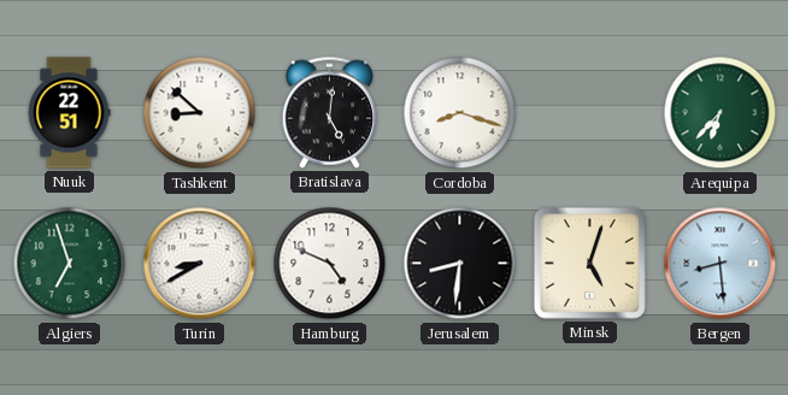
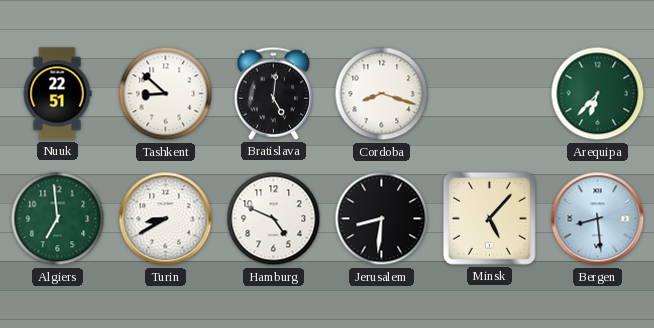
Algiers: 6:57 -> 6:59 (58, 219)
Minsk: 5:03 -> 5:07 (489, 218)
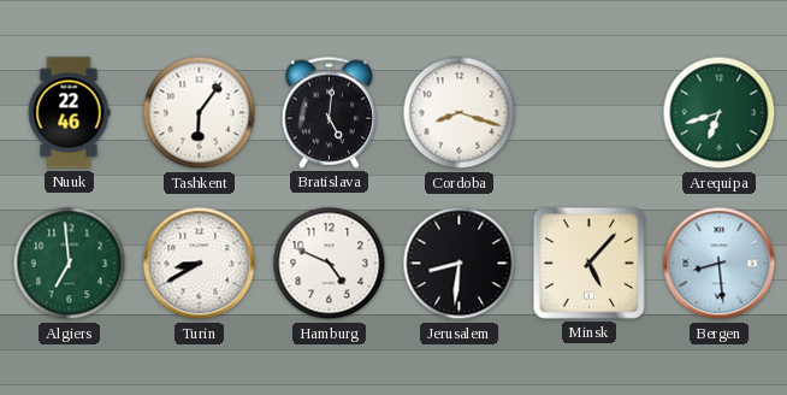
Nuuk: 22:51 -> 22:46 (69, 113)
Tashkent: 8:52 -> 6:06 (200, 113)
Arequipa: 6:37 -> 6:42 (720, 113)
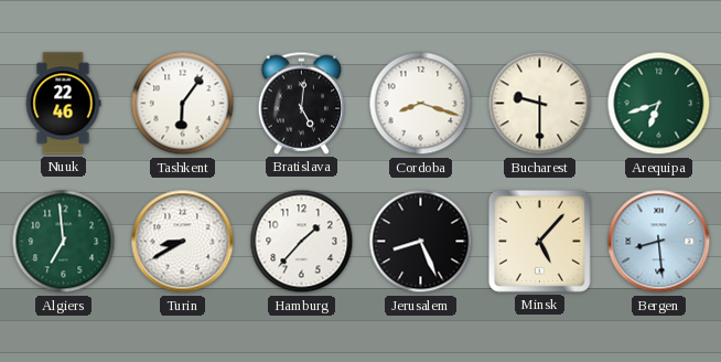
Bucharest: none -> 9:30 (540, 104)
Hamburg: 4:49 -> 1:37 (302, 242)
Jerusalem: 8:31 -> 8:26 (421, 242)
